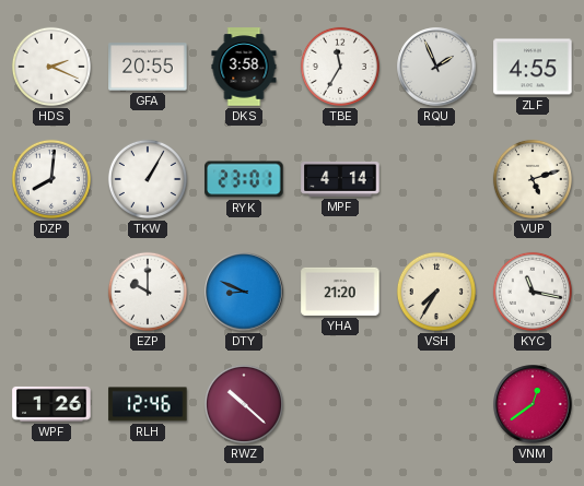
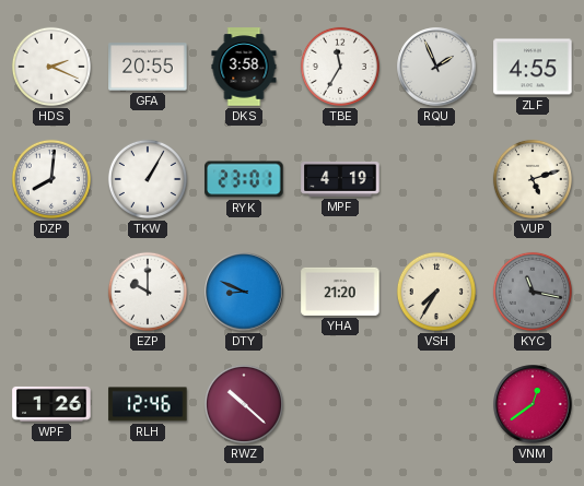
MPF: 4:14 -> 4:19 (340, 179)
KYC dial: white -> grey (533, 292)
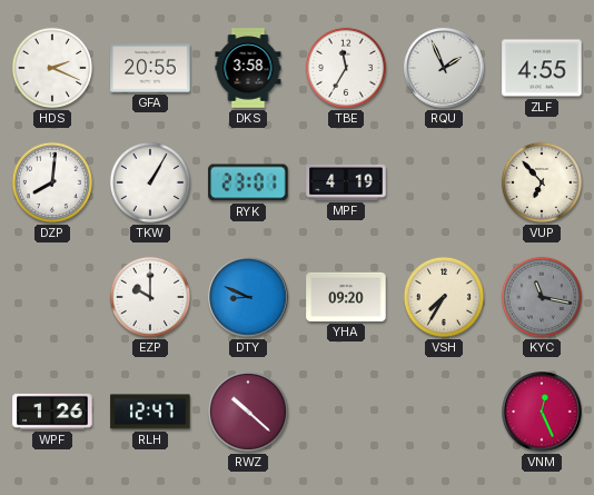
VUP: 5:12 -> 6:53 (542, 182)
YHA: 21:20 -> 09:20 (346, 297)
RLH: 12:46 -> 12:47 (150, 412)
VNM: 12:39 -> 12:26 (542, 412)
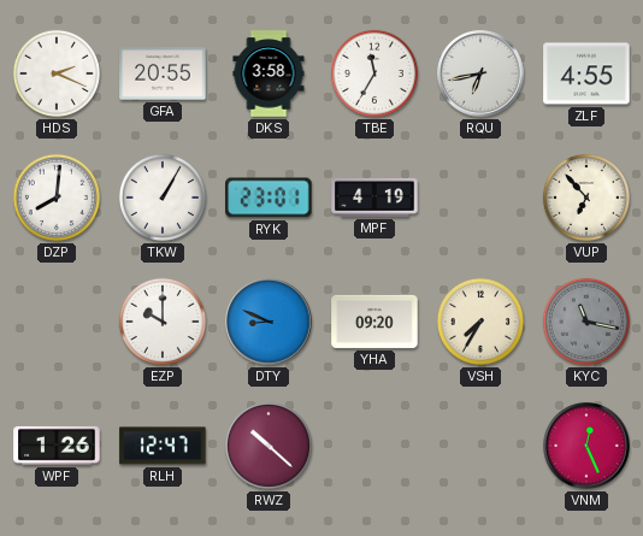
RQU: 1:56 -> 6:43 (480, 73)
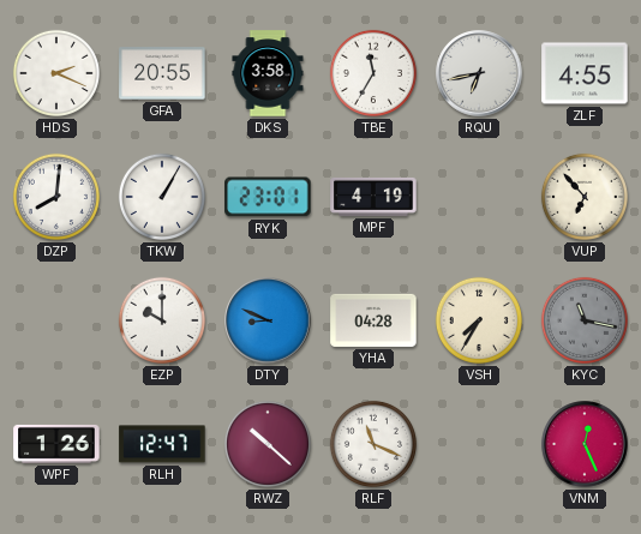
YHA: 09:20 -> 04:28 (373, 320)
RLF: none -> 11:19 (373, 444)
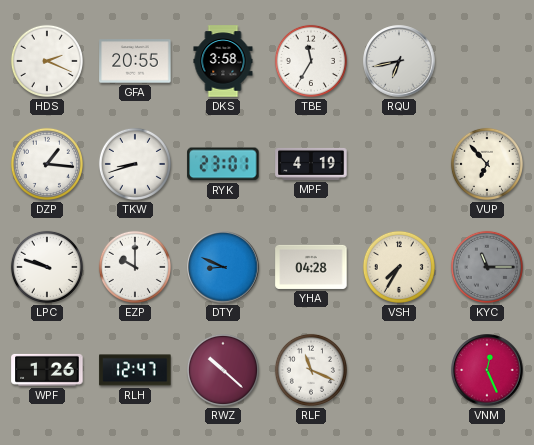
ZLF: 4:55 -> none (585, 73)
DZP: 8:01 -> 1:16 (47, 164)
TKW: 1:05 -> 8:42 (135, 164)
LPC: none -> 9:48 (47, 267)
KYC: 11:17 -> 11:15 (487, 267)
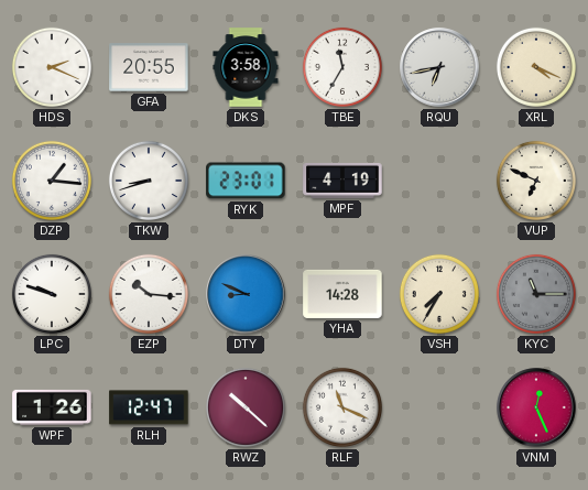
XRL: none -> 4:19 (536, 67)
VUP: 6:53 -> 6:49 (536, 181)
EZP: 10:00 -> 10:16 (149, 294)
YHA: 04:28 -> 14:28 (342, 294)
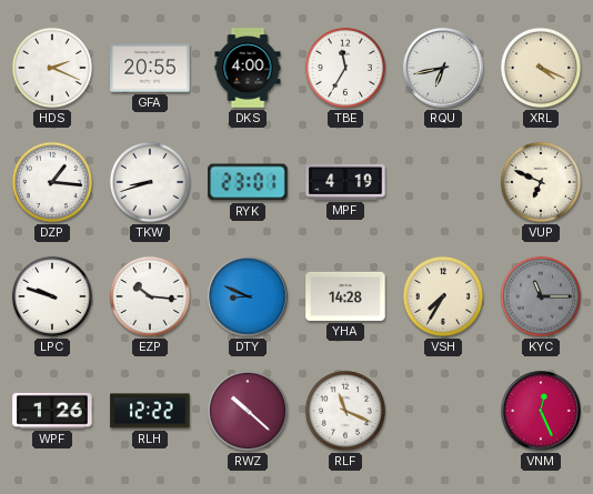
DKS: 3:58 -> 4:00 (248, 68)
RLH: 12:47 -> 12:22 (150, 411)
